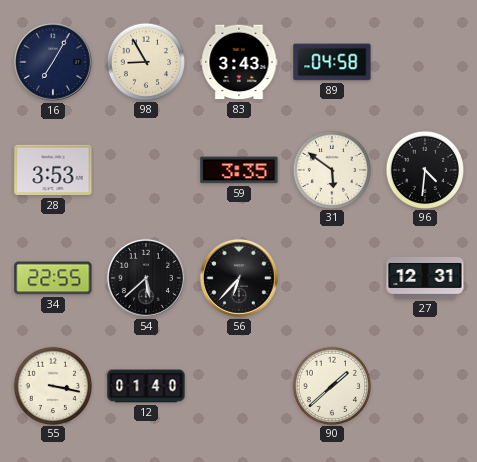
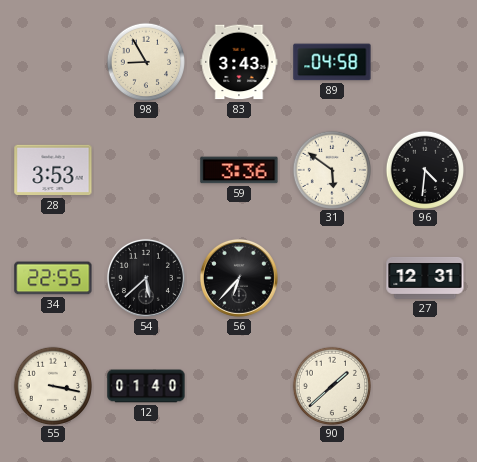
16: 7:05 -> none (53, 62)
59: 3:35 -> 3:36 (239, 170)
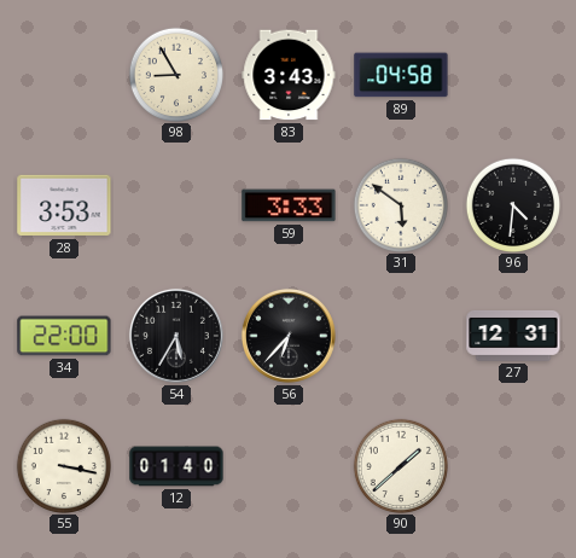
59: 3:36 -> 3:33 (289, 205)
34: 22:55 -> 22:00 (64, 336)
54: 5:38 -> 5:35 (176, 336)
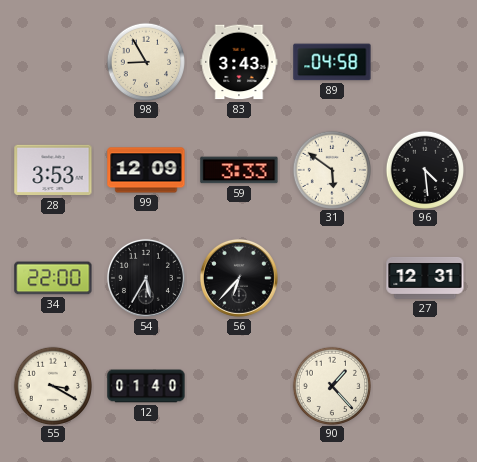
99: none -> 12:09 (146, 170)
96: 4:31 -> 4:29 (424, 169)
55: 3:17 -> 3:20 (52, 385)
90: 1:38 -> 1:23 (331, 385)
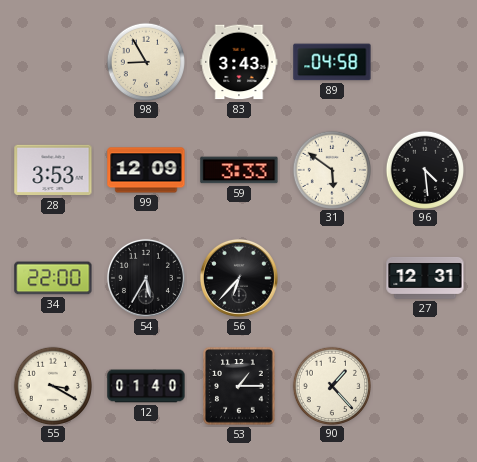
53: none -> 1:15 (239, 386)
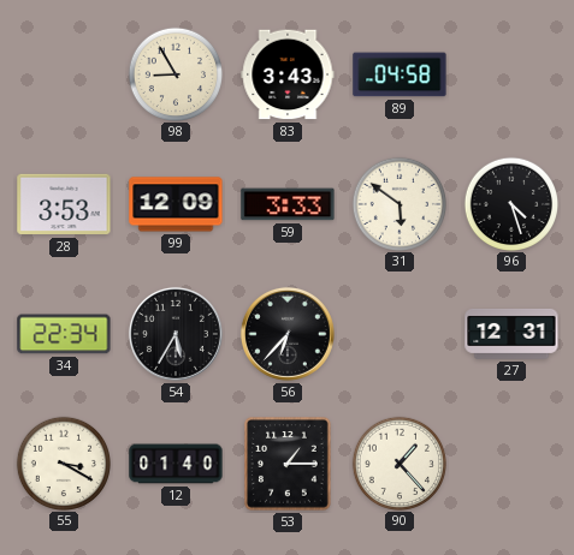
96: 4:29 -> 4:27 (510, 203)
34: 22:00 -> 22:34 (64, 334)
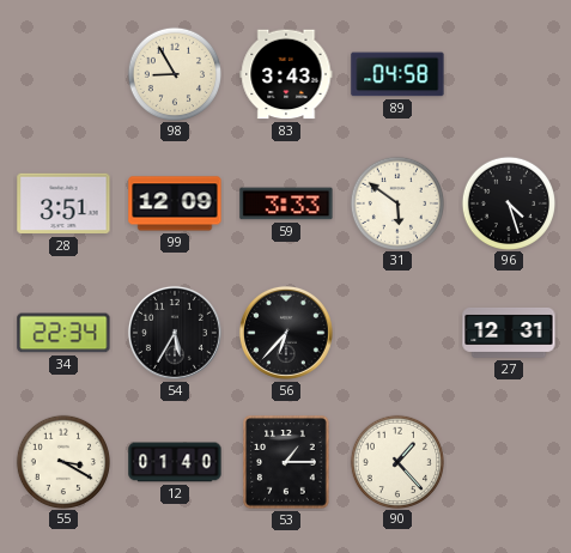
28: 3:53 -> 3:51 (63, 203)
